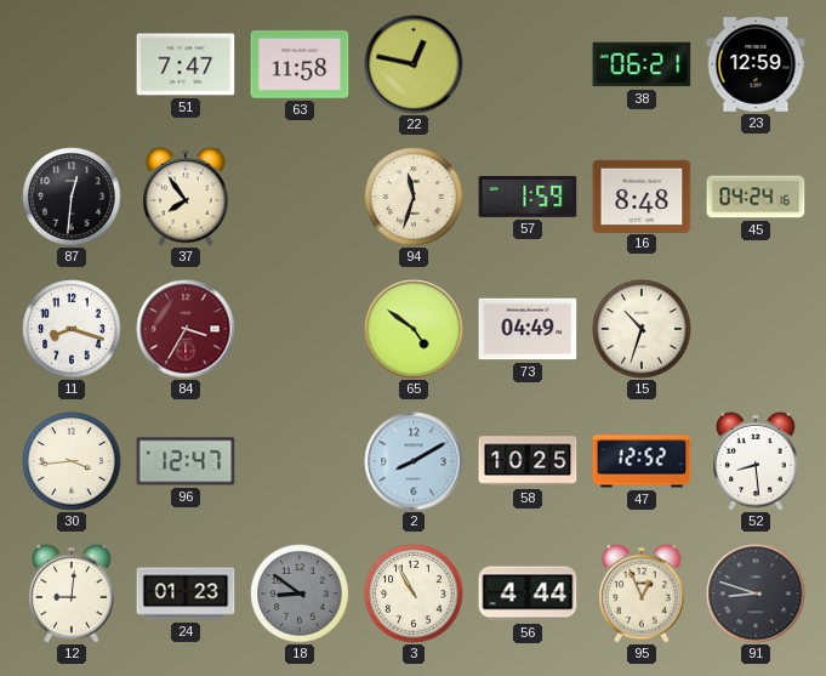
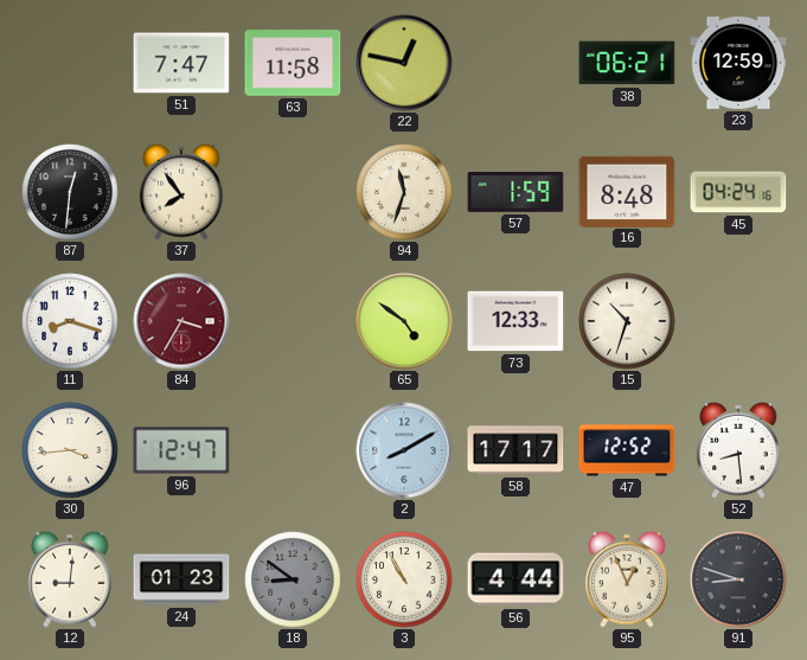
73: 04:49 -> 12:33 (515, 321)
58: 10:25 -> 17:17 (515, 450)
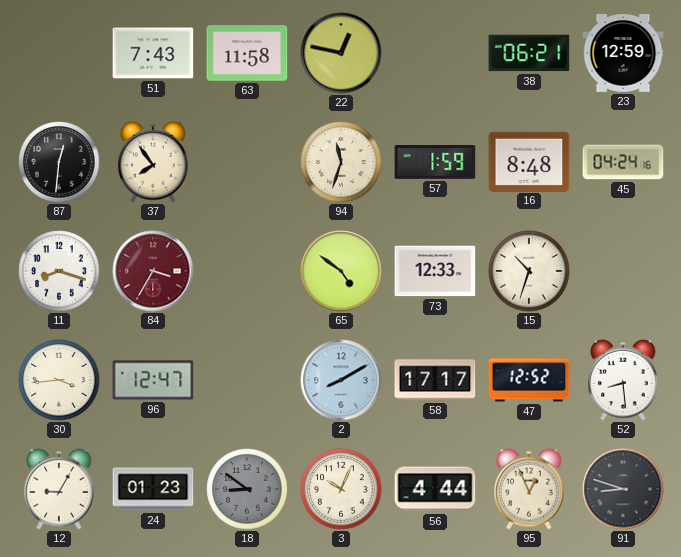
51: 7:47 -> 7:43 (153, 53)
12: 9:01 -> 9:05 (59, 489)
3: 10:55 -> 10:04 (341, 489)
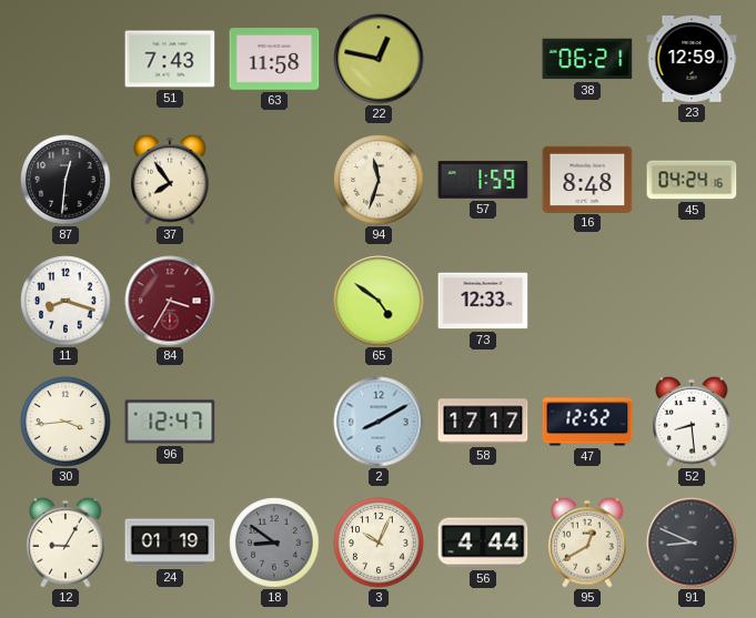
15: 10:33 -> none (529, 271)
24: 01:23 -> 01:19 (170, 543)
95: 12:56 -> 12:40 (587, 543)
91: 8:48 -> 8:49 (692, 543)
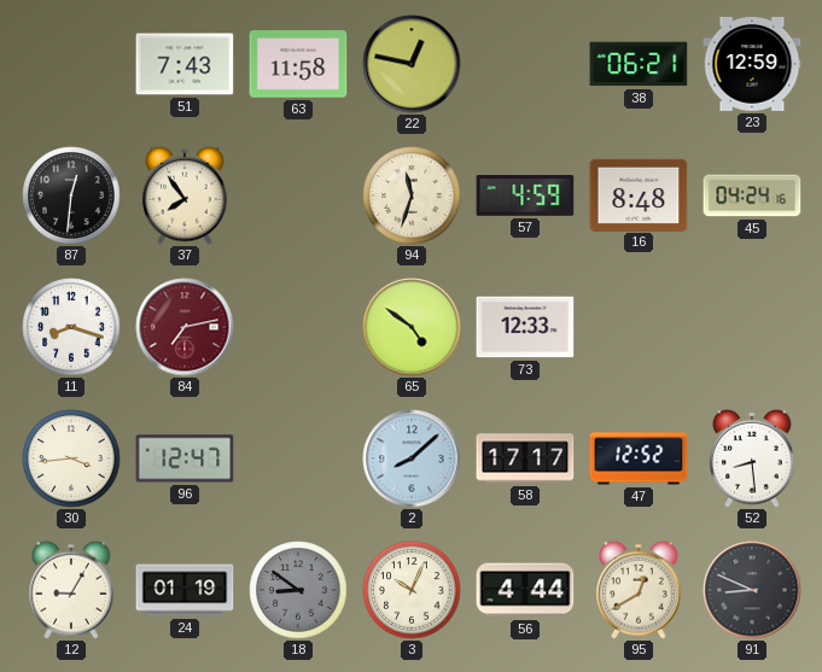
57: 1:59 -> 4:59 (525, 195)
84: 3:35 -> 7:13 (185, 327)
2: 8:10 -> 8:08 (412, 458)
